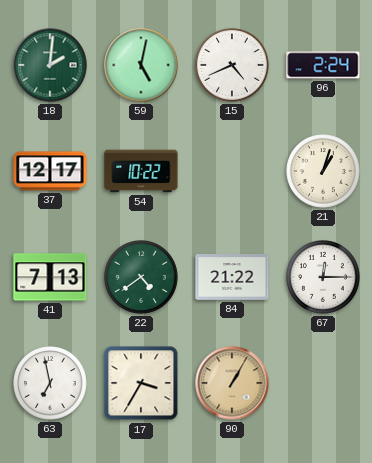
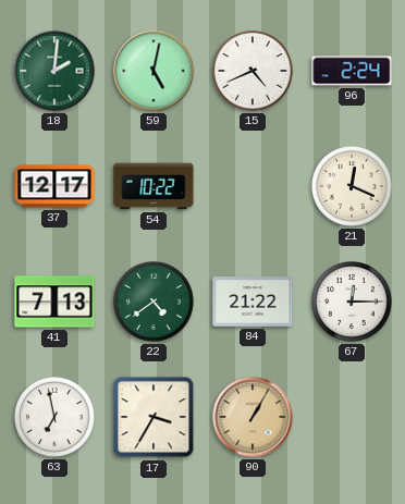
21: 1:03 -> 12:19 (352, 186)
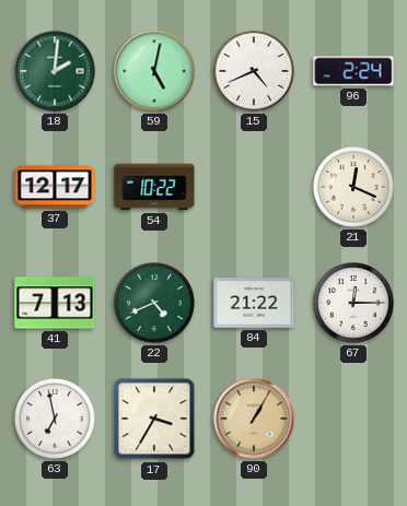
22: 4:39 -> 4:41 (154, 303)
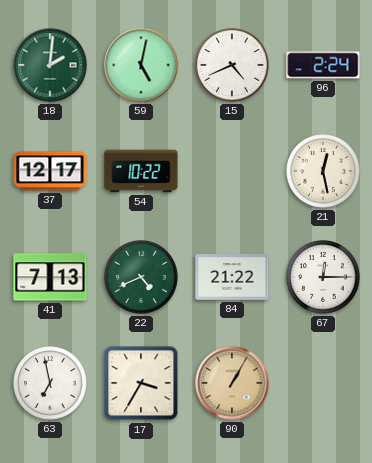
21: 12:19 -> 12:28 (323, 171)
